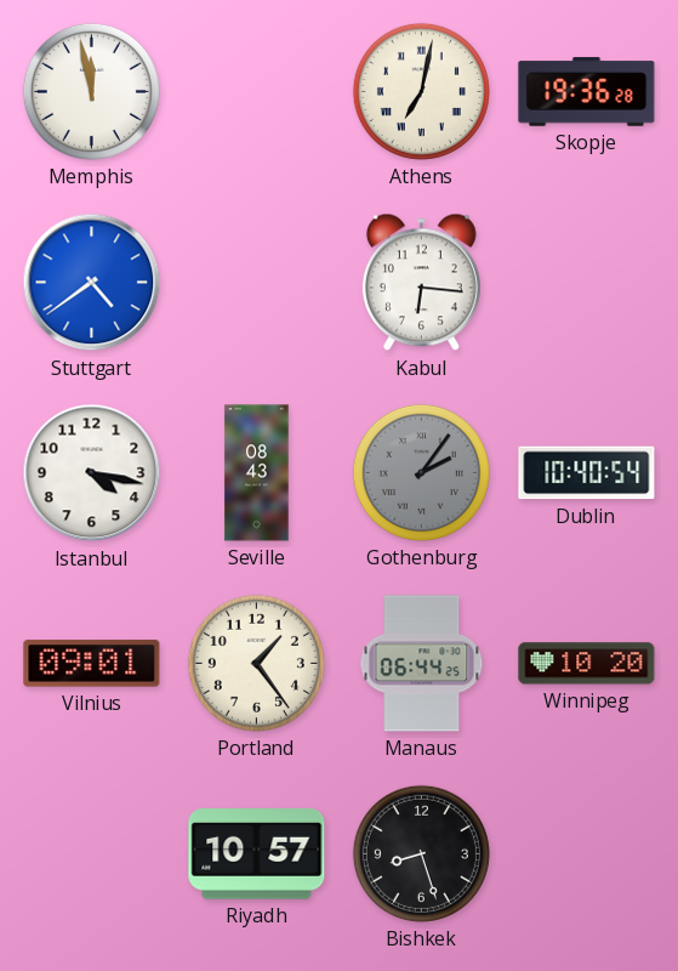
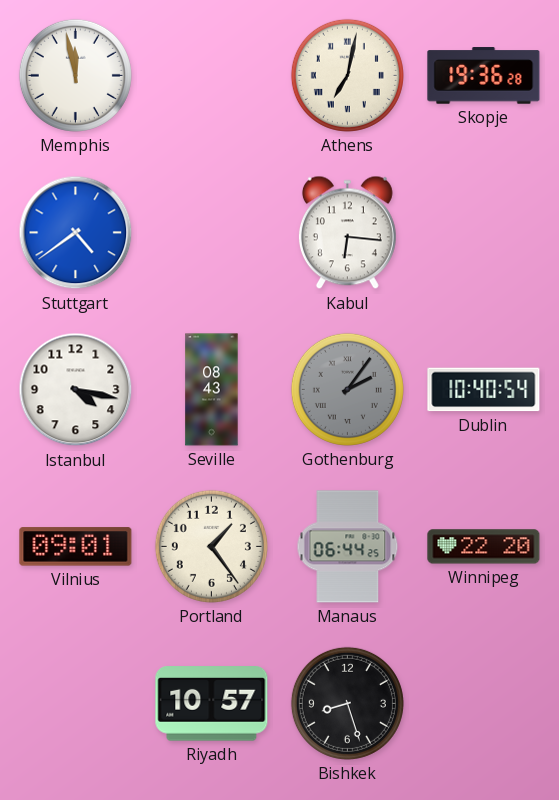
Winnipeg: 10:20 -> 22:20 (484, 547)
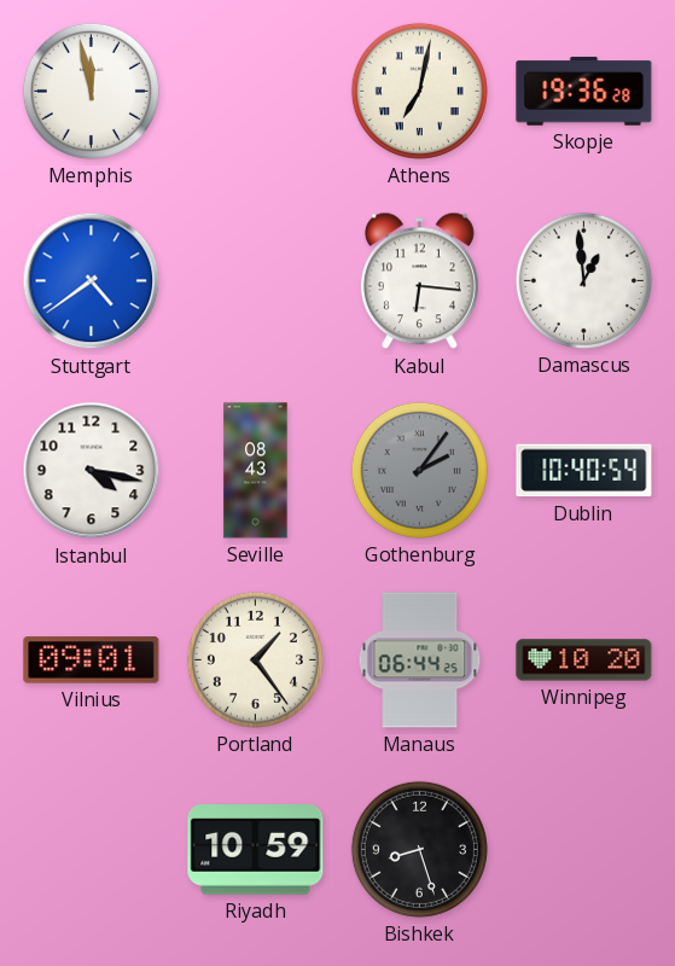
Damascus: none -> 12:59 (583, 280)
Winnipeg: 22:20 -> 10:20 (584, 661)
Riyadh: 10:57 -> 10:59 (256, 850)
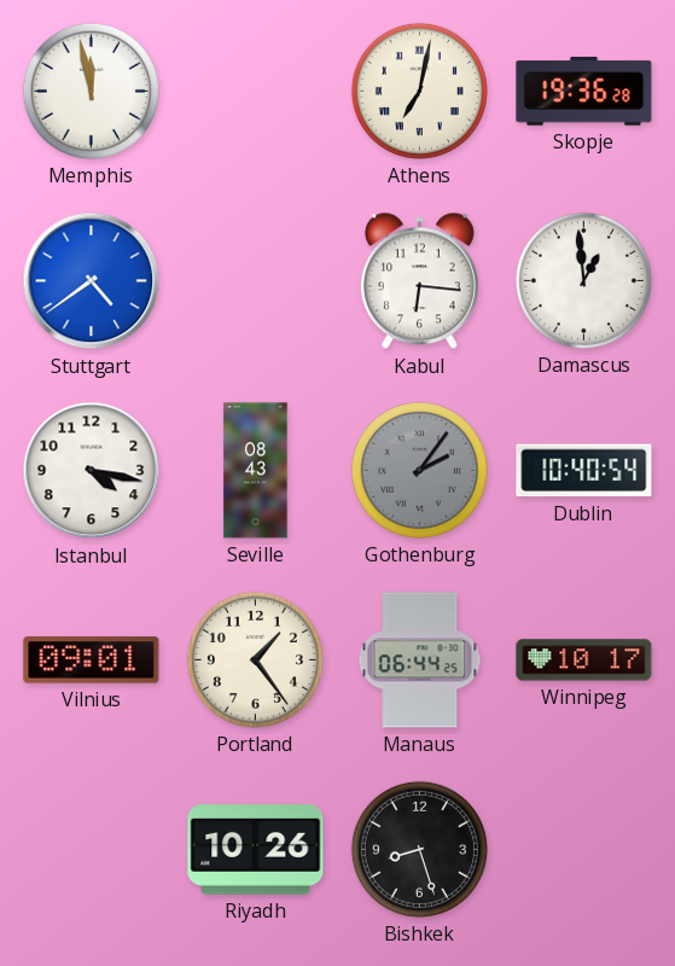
Winnipeg: 10:20 -> 10:17 (584, 661)
Riyadh: 10:59 -> 10:26 (256, 850)
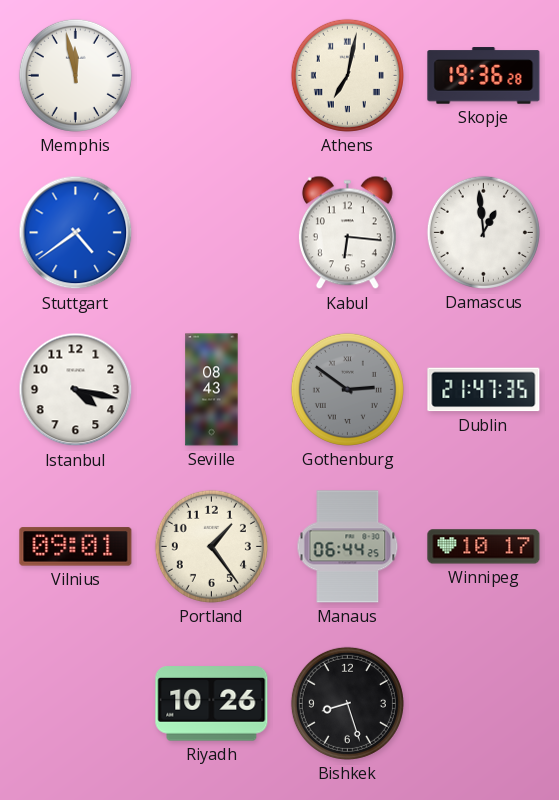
Gothenburg: 2:06 -> 2:51 (347, 389)
Dublin: 10:40 -> 21:47 (484, 390)
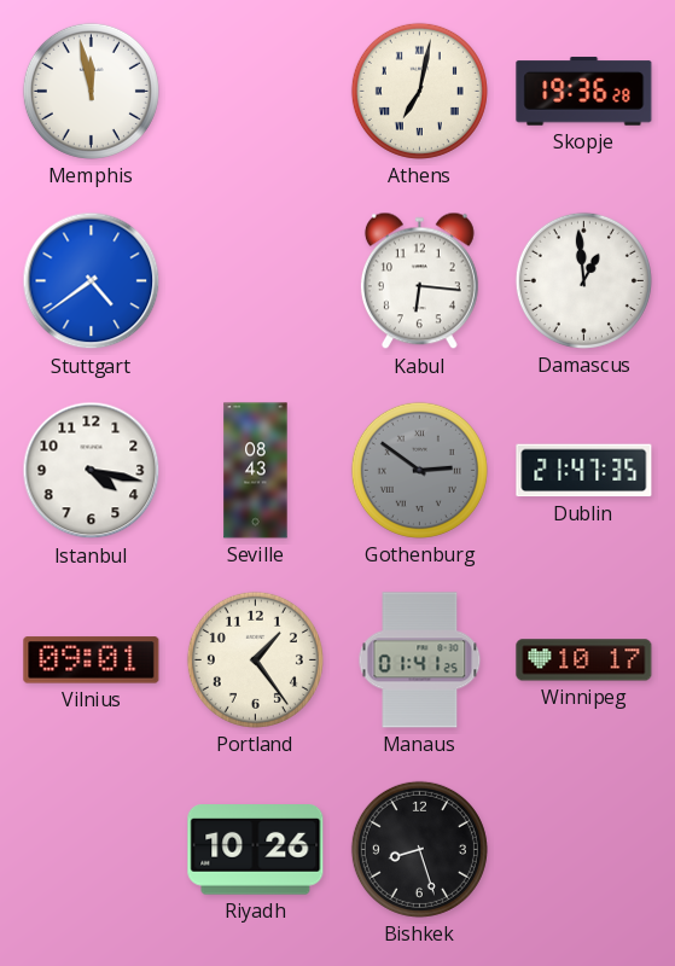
Manaus: 06:44 -> 01:41 (420, 661)
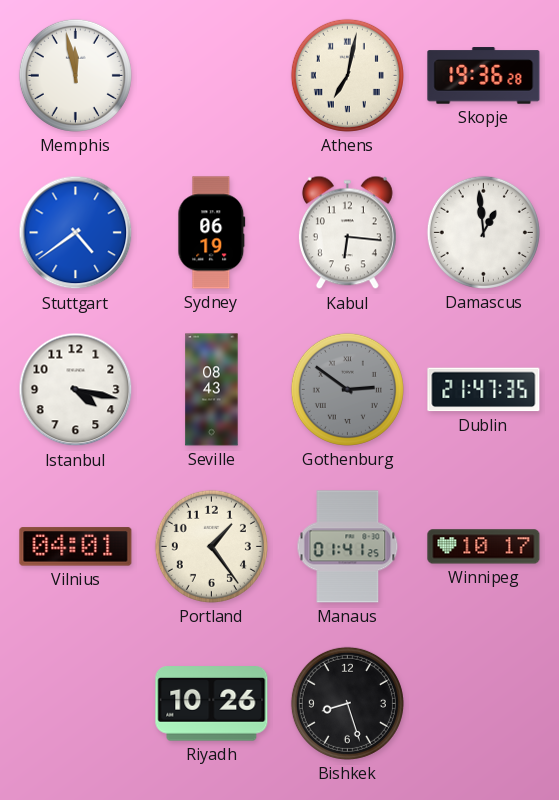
Sydney: none -> 06:19 (212, 233)
Vilnius: 09:01 -> 04:01 (76, 547)
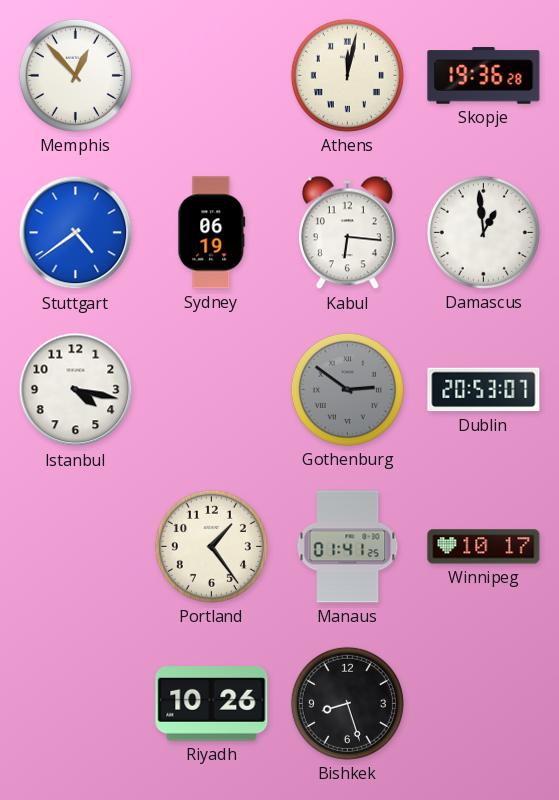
Memphis: 11:58 -> 12:53 (75, 75)
Athens: 7:02 -> 12:02 (347, 75)
Seville: 08:43 -> none (212, 390)
Dublin: 21:47 -> 20:53 (484, 390)
Vilnius: 04:01 -> none (76, 547)
